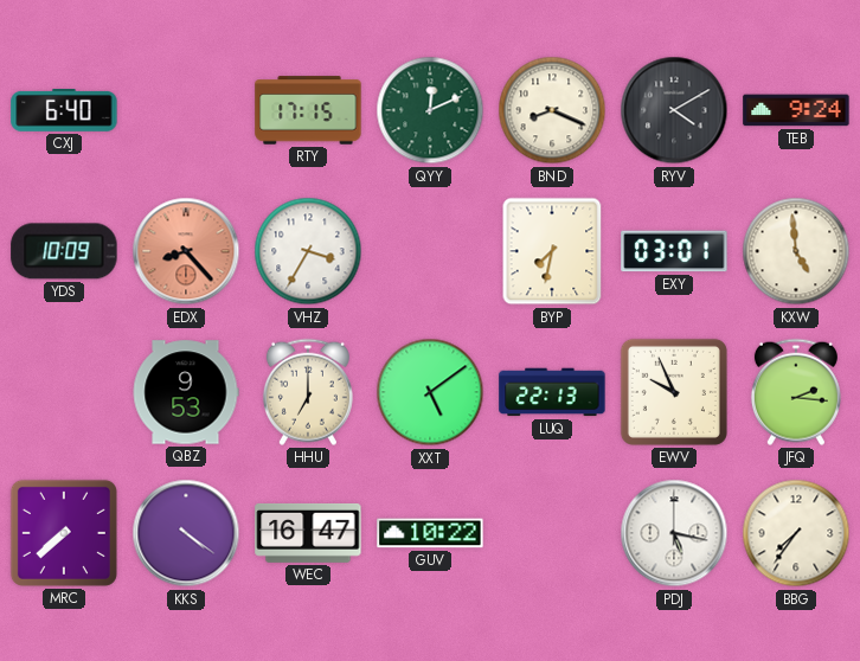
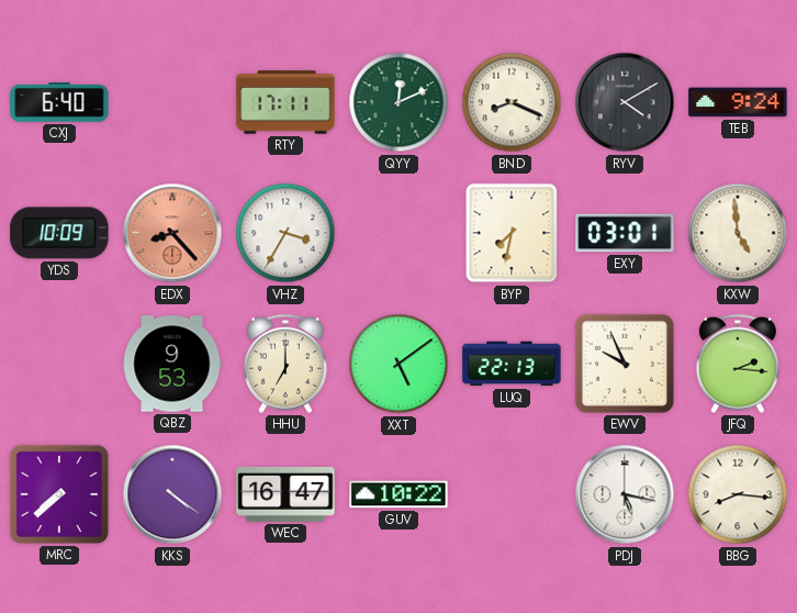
RTY: 17:15 -> 17:11 (285, 102)
BBG: 7:36 -> 8:16 (738, 494)
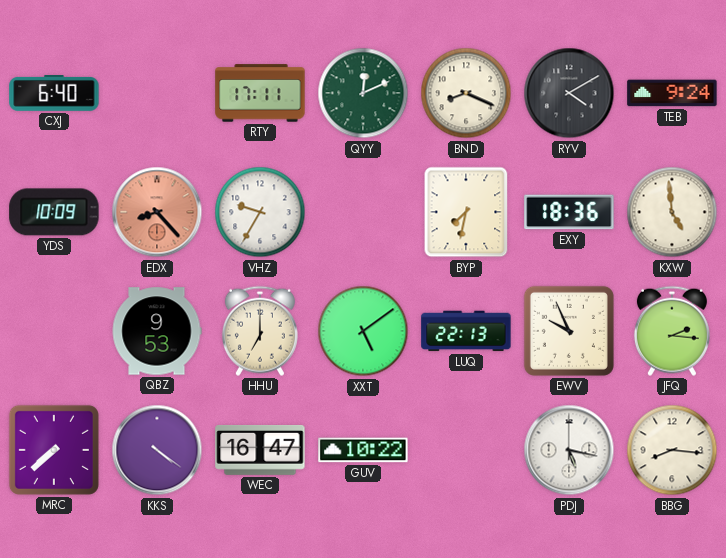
VHZ: 3:35 -> 9:35 (260, 212)
EXY: 03:01 -> 18:36 (569, 212)
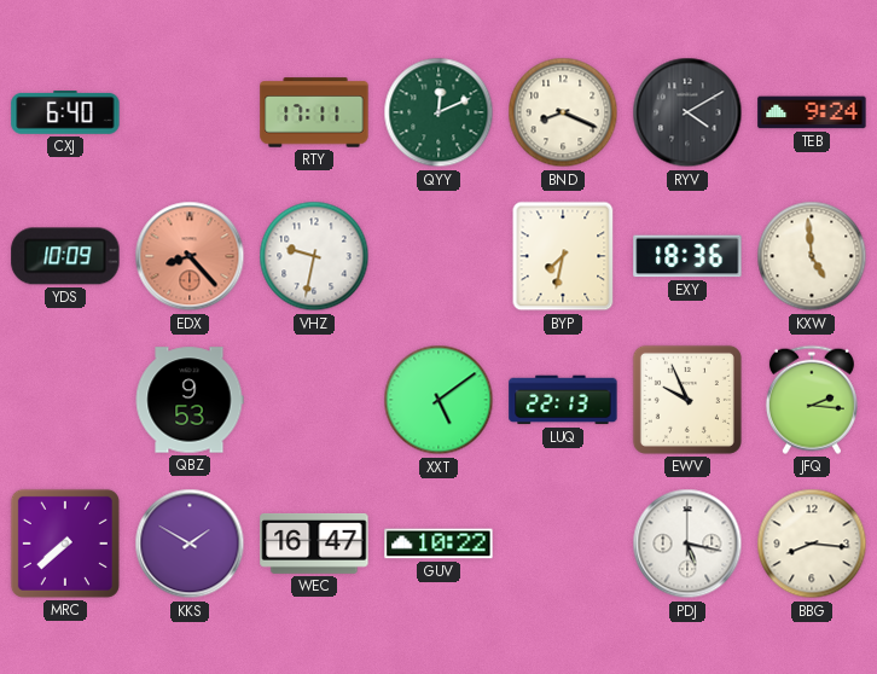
VHZ: 9:35 -> 9:32 (314, 256)
HHU: 7:00 -> none (260, 331)
KKS: 4:21 -> 1:50 (190, 544)
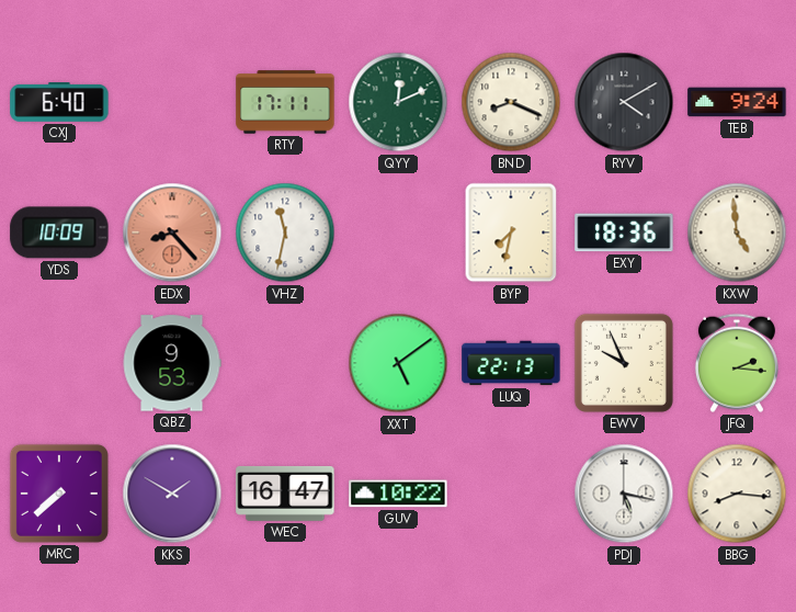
VHZ: 9:32 -> 11:32 (285, 233)
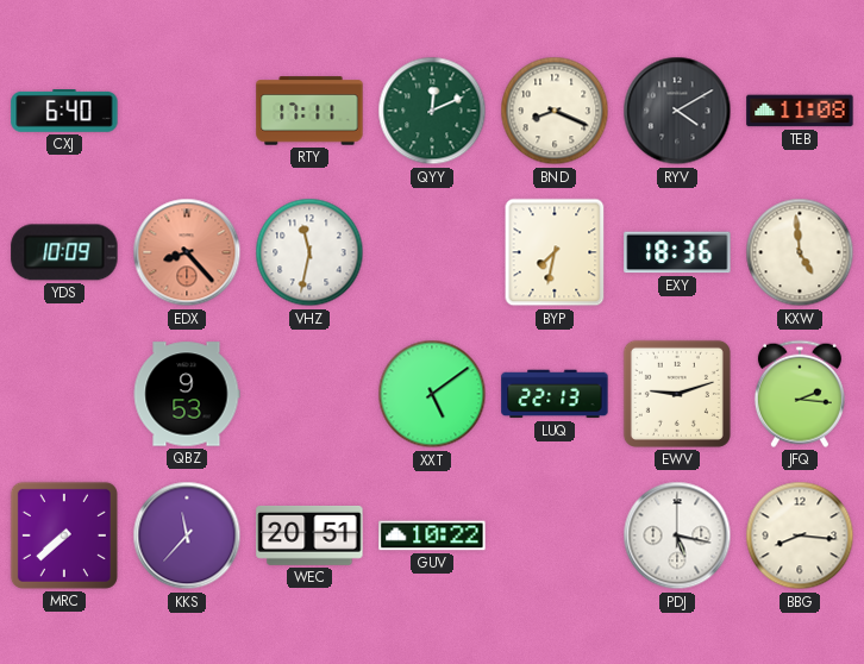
TEB: 9:24 -> 11:08 (800, 111)
EWV: 9:56 -> 9:12 (677, 394)
KKS: 1:50 -> 11:37 (187, 535)
WEC: 16:47 -> 20:51 (309, 535)
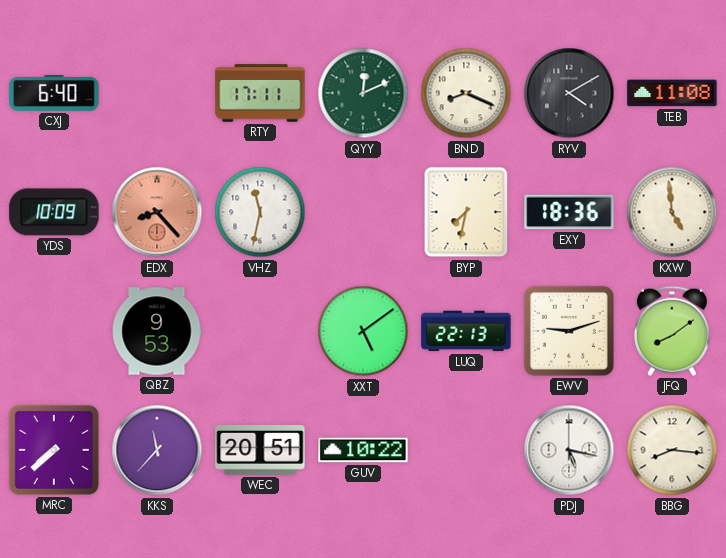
JFQ: 2:16 -> 8:09 (672, 331)
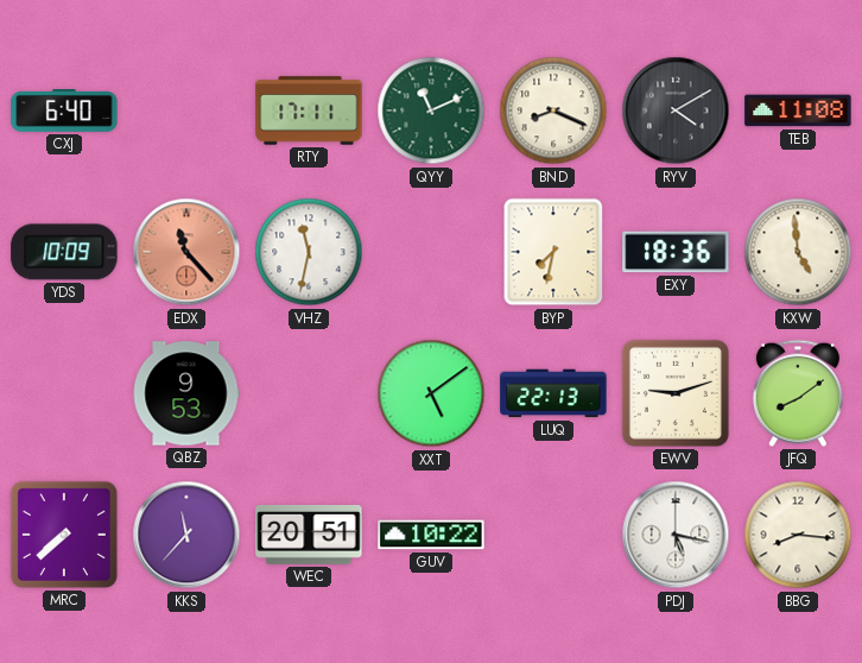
QYY: 12:11 -> 11:11 (431, 110)
EDX: 8:23 -> 11:23 (186, 252)
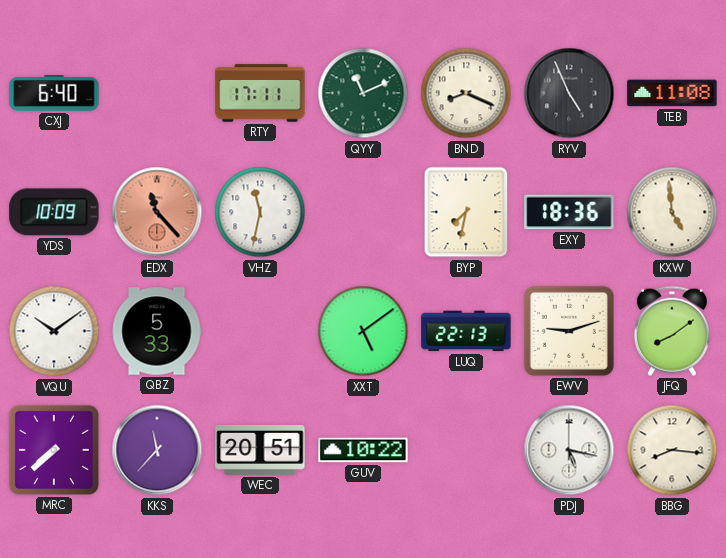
RYV: 4:10 -> 4:56 (569, 93)
VQU: none -> 10:09 (54, 331)
QBZ: 9:53 -> 5:33 (157, 331)
